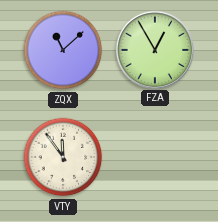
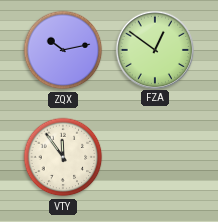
ZQX: 11:08 -> 10:13 (63, 50)
FZA: 12:55 -> 12:51 (155, 49)
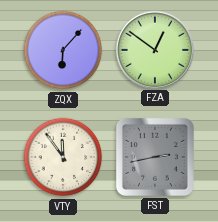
ZQX: 10:13 -> 6:07 (63, 50)
FST: none -> 2:43 (155, 157)
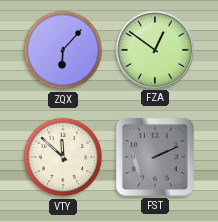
VTY: 11:54 -> 11:52 (63, 157)
FST: 2:43 -> 2:11 (155, 157)
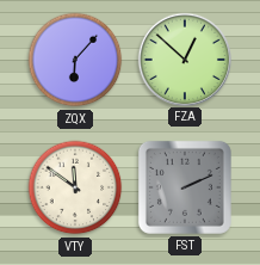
FZA: 12:51 -> 12:52 (185, 58)
VTY: 11:52 -> 11:51 (75, 187)
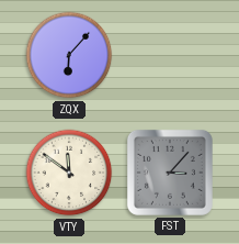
FZA: 12:52 -> none (185, 58)
FST: 2:11 -> 3:07 (170, 173)
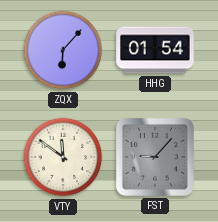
HHG: none -> 01:54 (155, 50)
FST: 3:07 -> 9:07 (155, 157)
